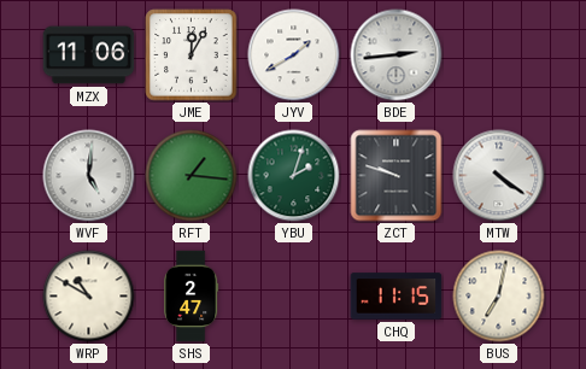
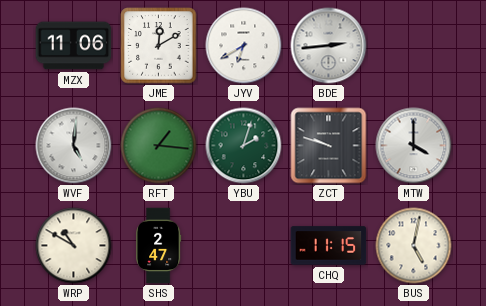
JME: 12:05 -> 12:10 (159, 46)
JYV: 1:40 -> 6:40 (244, 46)
MTW: 4:21 -> 4:00 (414, 146)
BUS: 7:02 -> 5:02 (414, 246)
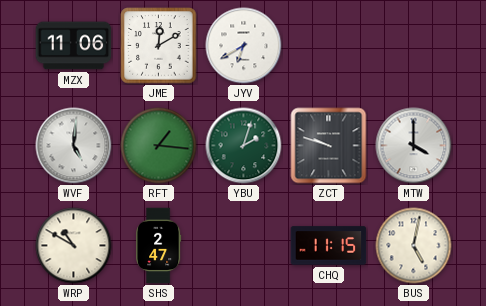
BDE: 2:44 -> none (329, 46)
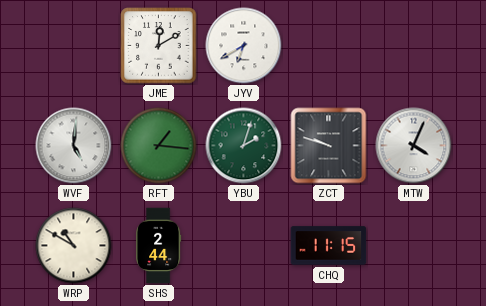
MZX: 11:06 -> none (74, 46)
MTW: 4:00 -> 4:04 (414, 146)
SHS: 2:47 -> 2:44 (159, 246)
BUS: 5:02 -> none (414, 246)
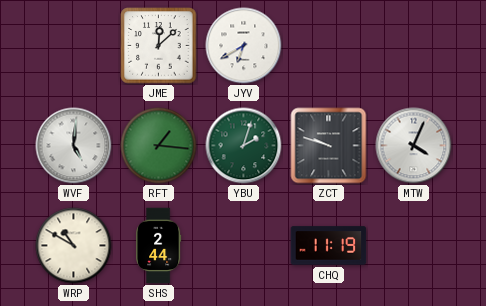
JME: 12:10 -> 12:08 (159, 46)
CHQ: 11:15 -> 11:19 (329, 246)
